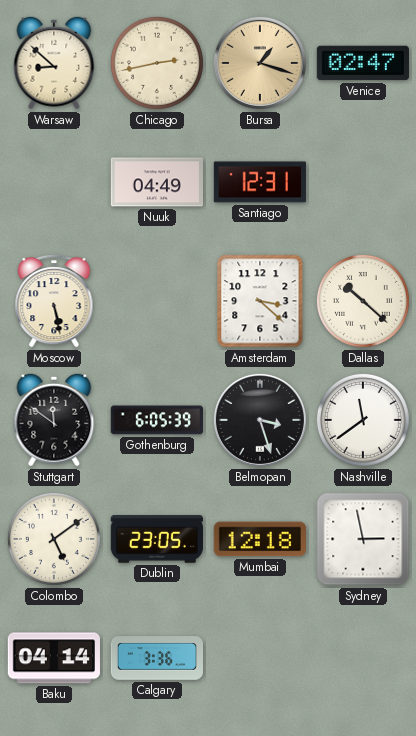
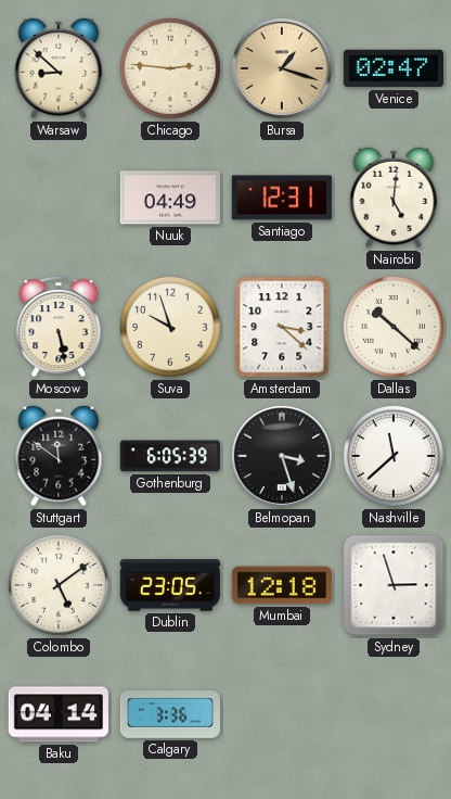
Chicago: 2:43 -> 2:46 (170, 68)
Nairobi: none -> 5:01 (394, 198)
Suva: none -> 9:57 (170, 327)
Nashville: 11:39 -> 11:38 (394, 456)
Sydney: 2:58 -> 2:57 (394, 585)
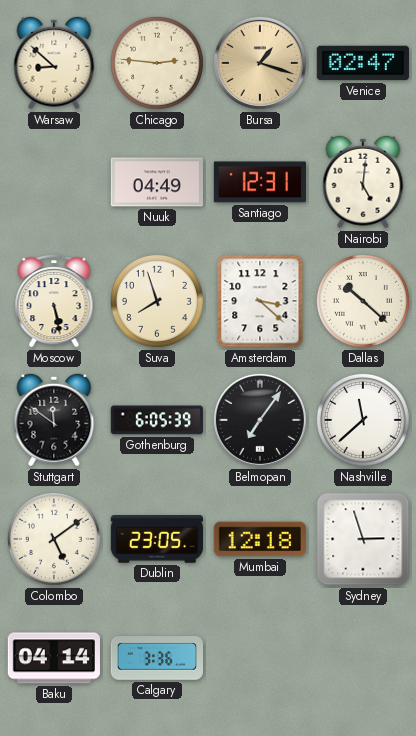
Suva: 9:57 -> 7:57 (157, 301)
Belmopan: 3:27 -> 7:06 (260, 420)
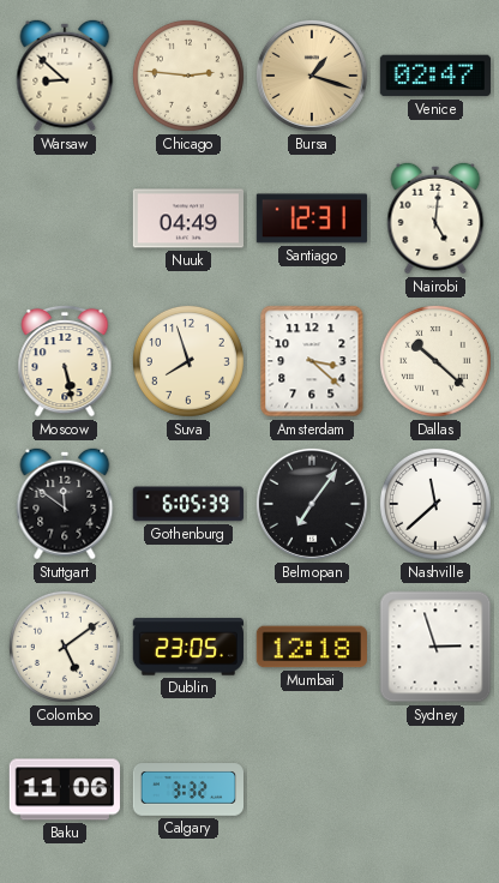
Baku: 04:14 -> 11:06 (65, 789)
Calgary: 3:36 -> 3:32 (187, 789)
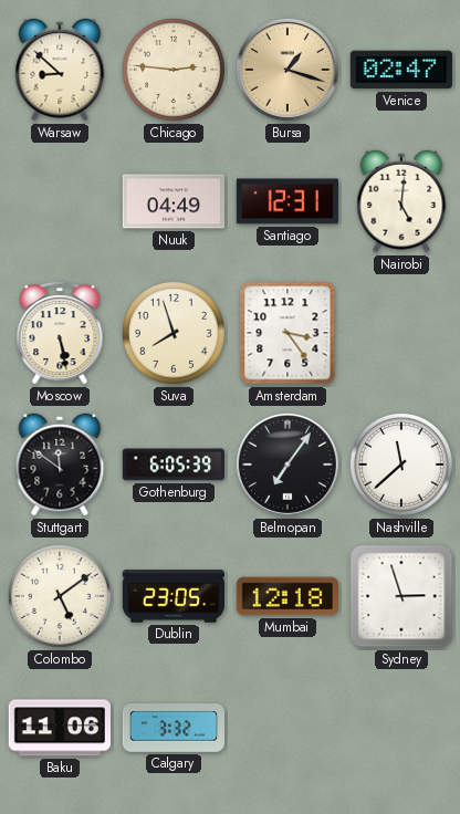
Amsterdam: 3:22 -> 3:24 (287, 333)
Dallas: 10:22 -> none (435, 361)
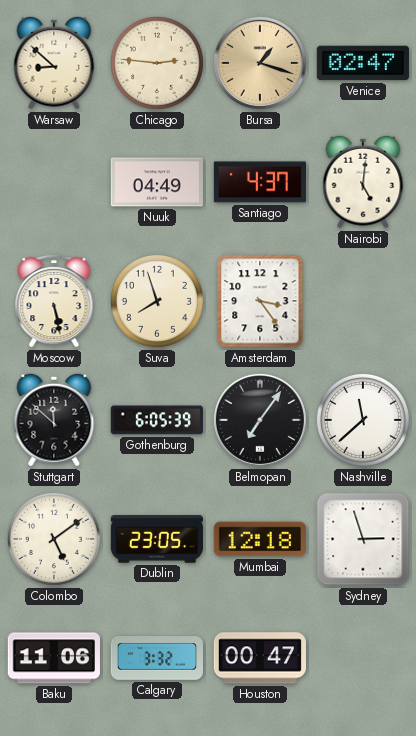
Santiago: 12:31 -> 4:37 (260, 182)
Stuttgart: 11:51 -> 11:52 (54, 420)
Houston: none -> 00:47 (259, 658)
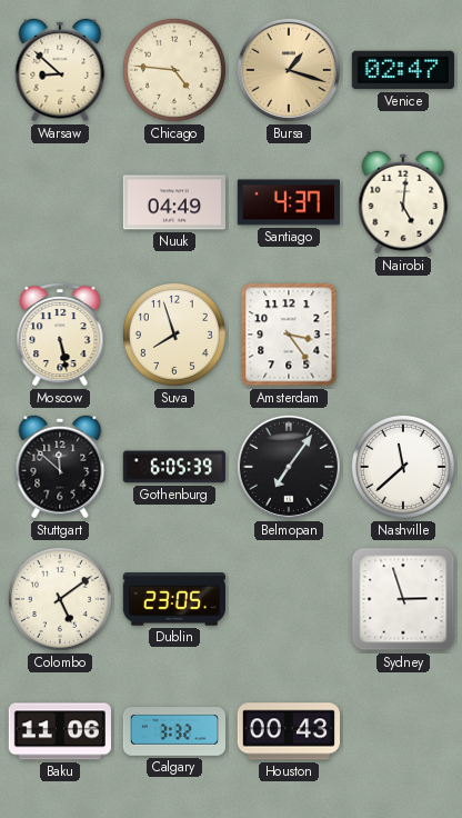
Chicago: 2:46 -> 4:46 (174, 70)
Mumbai: 12:18 -> none (260, 539)
Houston: 00:47 -> 00:43 (288, 731)
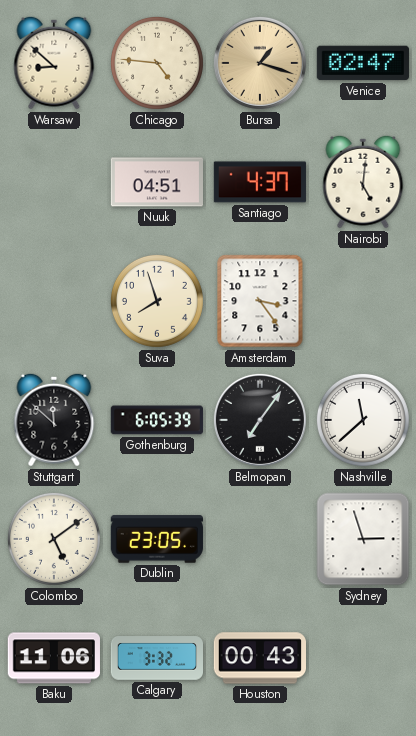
Nuuk: 04:49 -> 04:51 (156, 182)
Moscow: 5:28 -> none (60, 335)
